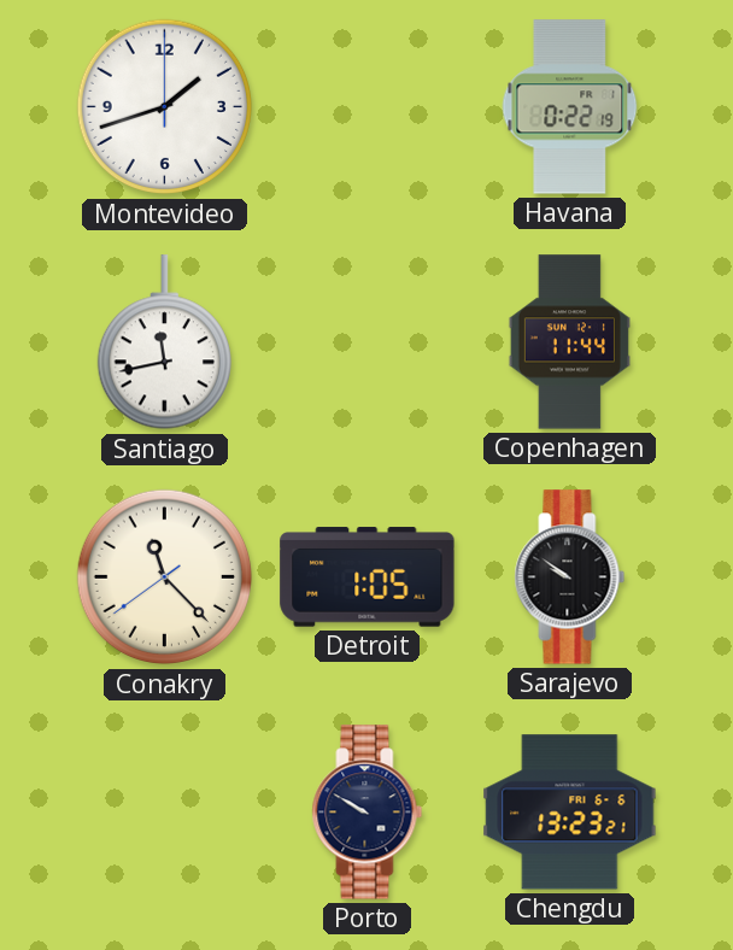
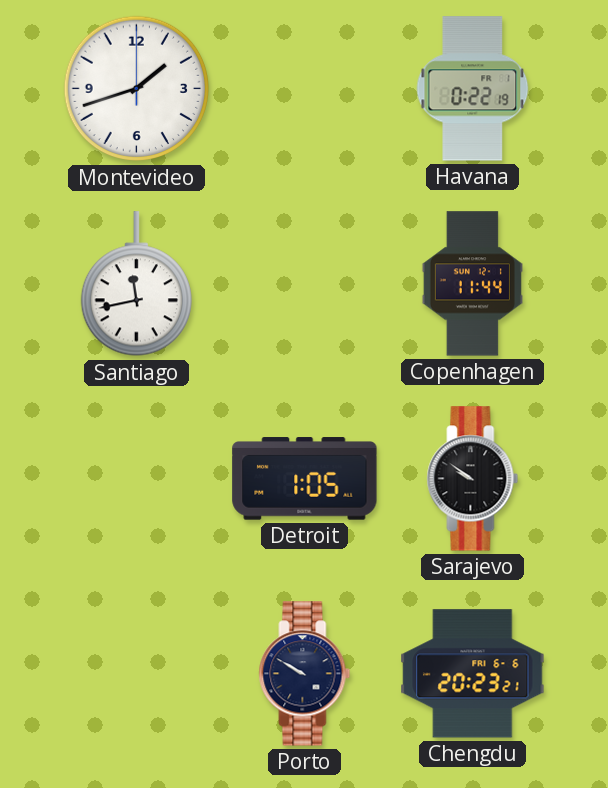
Conakry: 11:22 -> none (165, 577)
Chengdu: 13:23 -> 20:23 (473, 674)
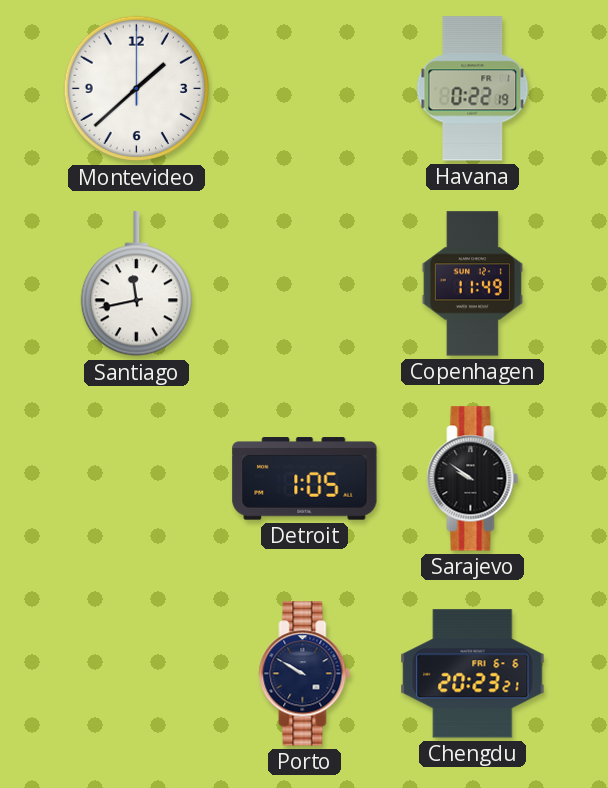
Montevideo: 1:42 -> 1:38 (137, 89)
Copenhagen: 11:44 -> 11:49 (472, 284)
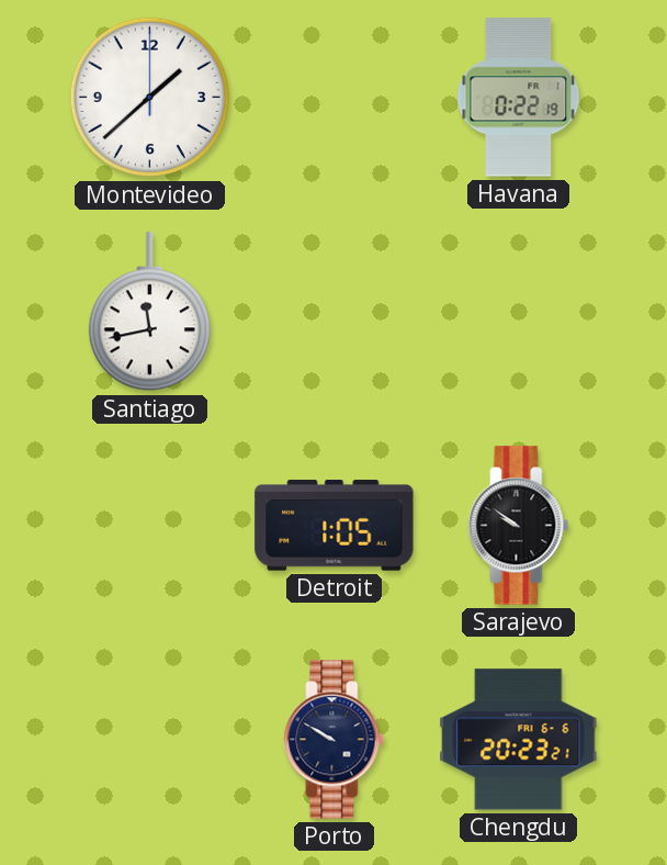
Copenhagen: 11:49 -> none (472, 284)
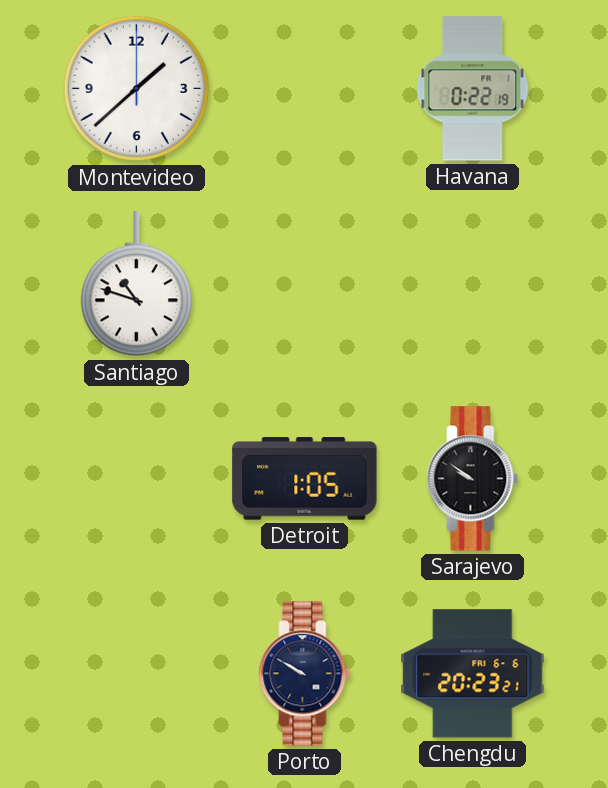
Santiago: 11:43 -> 10:48 (136, 284)
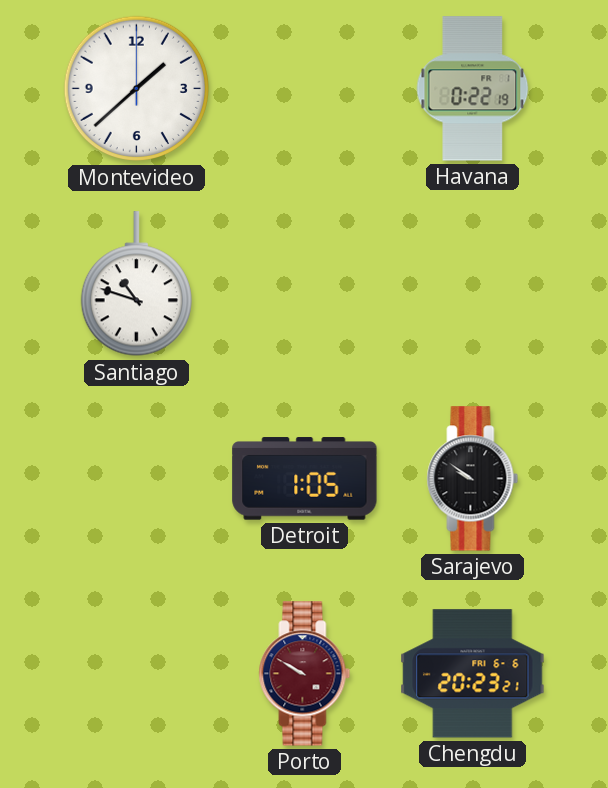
Porto dial: navy -> burgundy (305, 674)
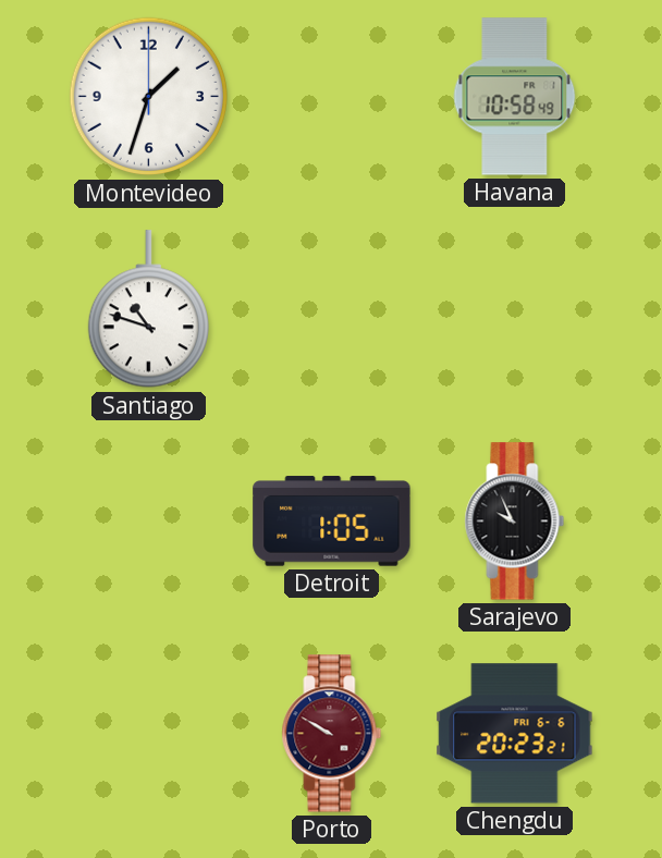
Montevideo: 1:38 -> 1:33 (149, 97)
Havana: 0:22 -> 10:58 (515, 97)
Sarajevo: 9:51 -> 9:56 (515, 522)
